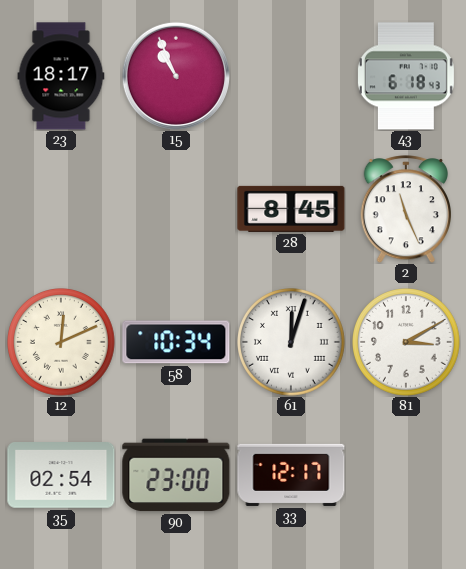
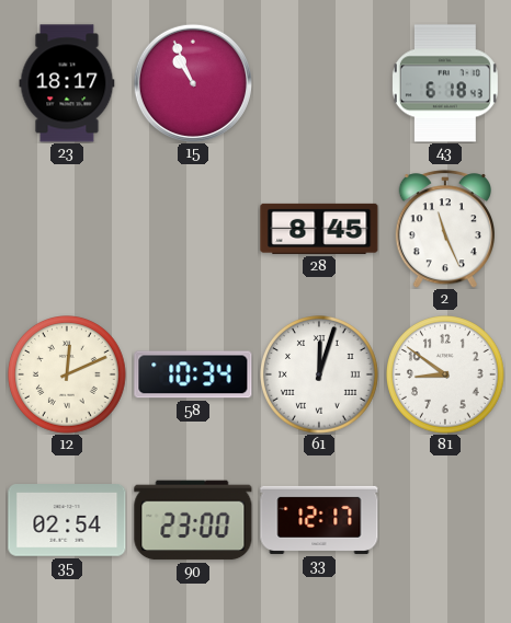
81: 3:10 -> 8:51 (446, 376)
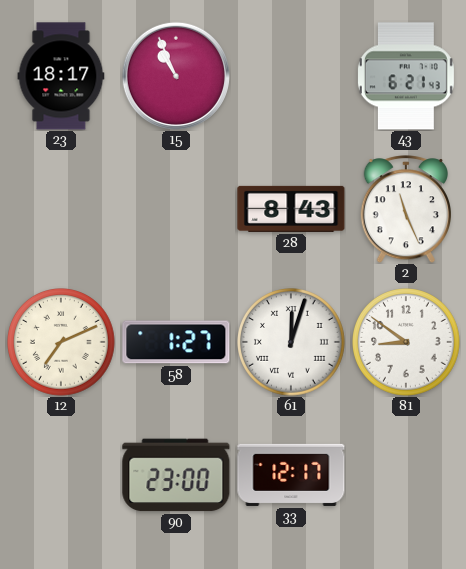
43: 6:18 -> 6:21 (406, 76)
28: 8:45 -> 8:43 (291, 209)
12: 12:11 -> 7:11 (62, 343)
58: 10:34 -> 1:27 (176, 342)
35: 02:54 -> none (67, 521)
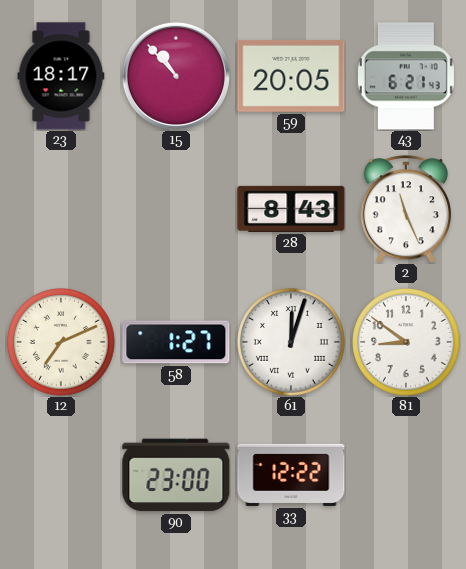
15: 10:56 -> 10:53 (176, 76)
59: none -> 20:05 (291, 76)
33: 12:17 -> 12:22 (291, 475)
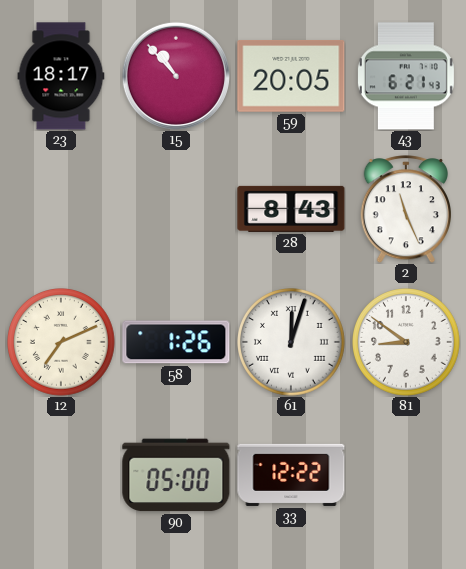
58: 1:27 -> 1:26 (176, 342)
90: 23:00 -> 05:00 (176, 475)
